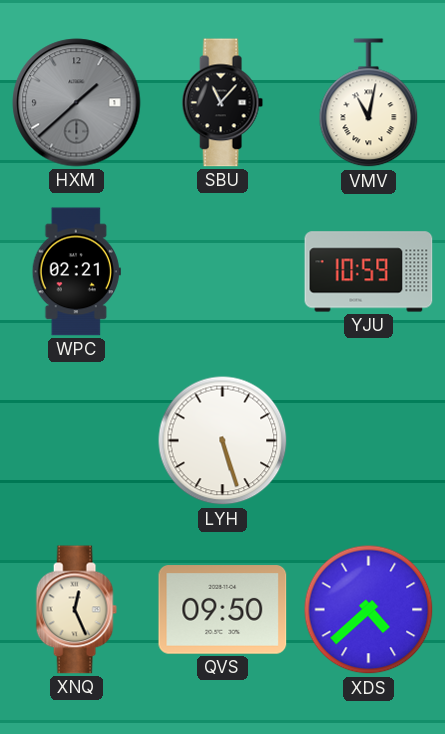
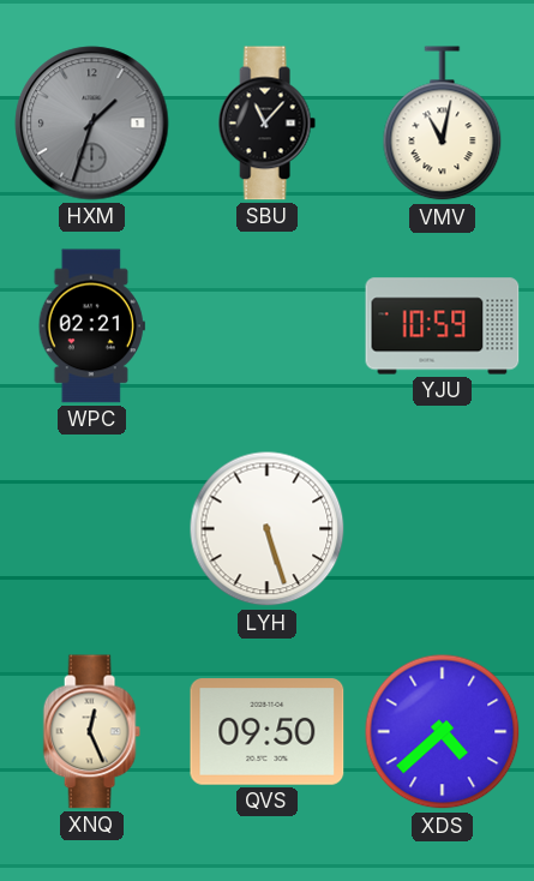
HXM: 1:38 -> 1:33 (92, 124)
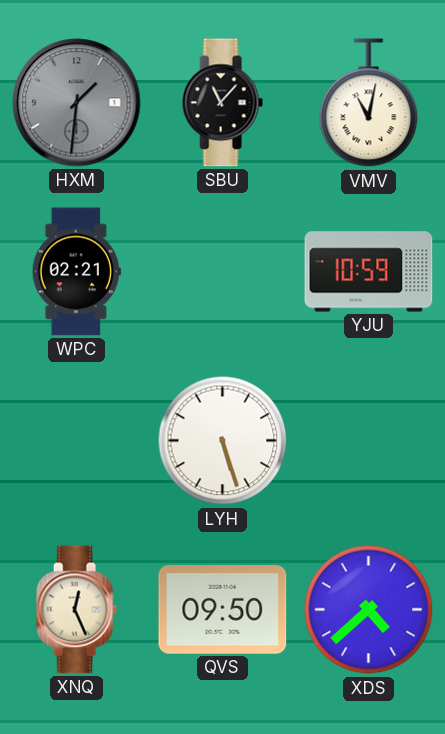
HXM: 1:33 -> 1:31 (77, 103)
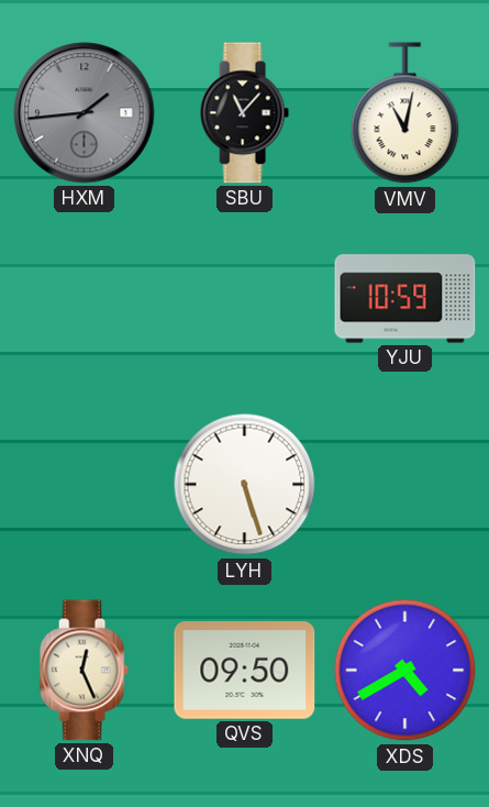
HXM: 1:31 -> 1:44 (85, 113)
WPC: 02:21 -> none (76, 272)
XDS: 4:38 -> 4:40 (405, 671)
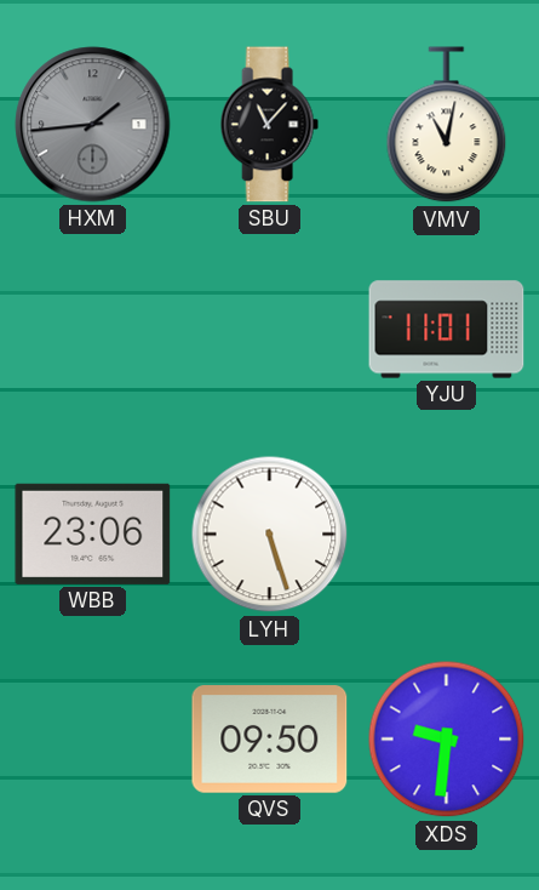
YJU: 10:59 -> 11:01 (447, 330)
WBB: none -> 23:06 (93, 534)
XNQ: 12:26 -> none (84, 671)
XDS: 4:40 -> 9:31 (447, 740)
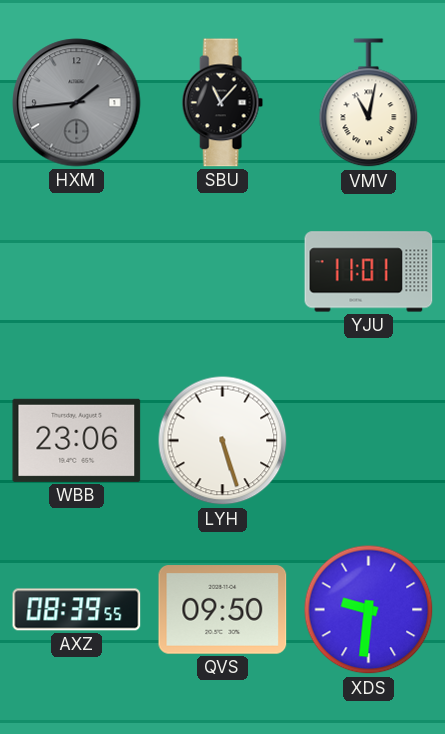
AXZ: none -> 08:39 (77, 610)
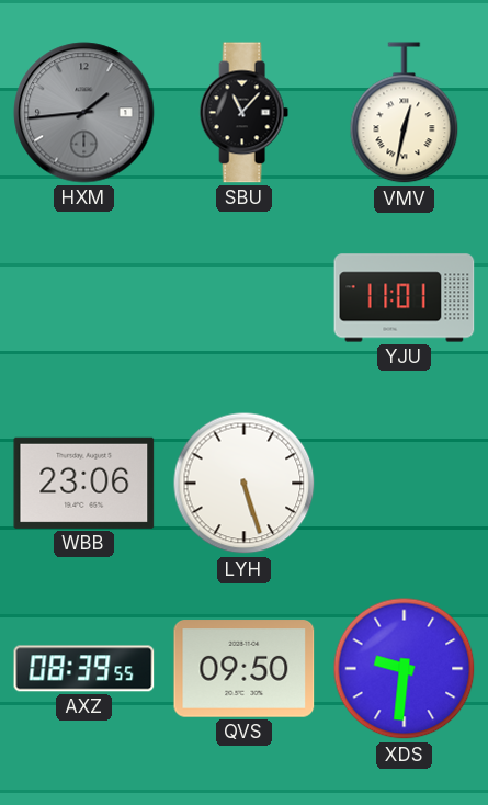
VMV: 11:02 -> 12:32 (405, 113)
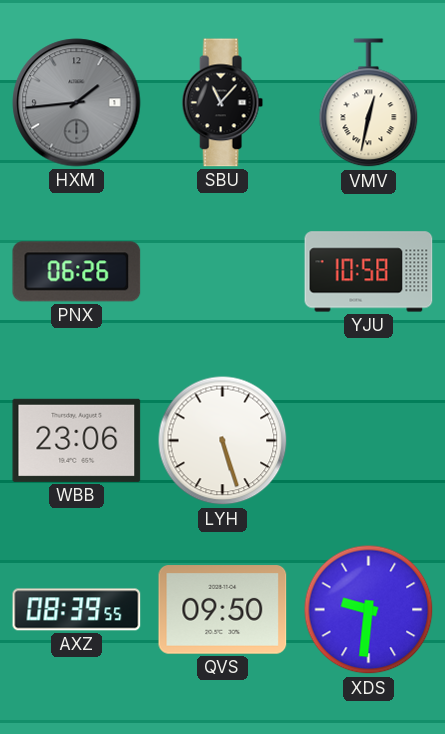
PNX: none -> 06:26 (77, 272)
YJU: 11:01 -> 10:58 (369, 272)
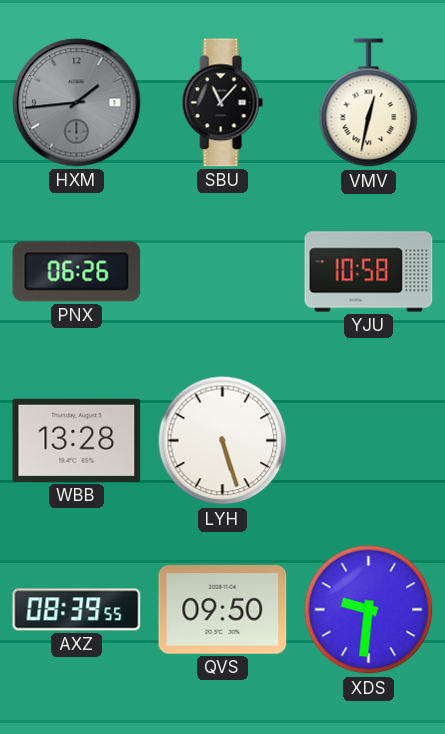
WBB: 23:06 -> 13:28 (77, 440)
